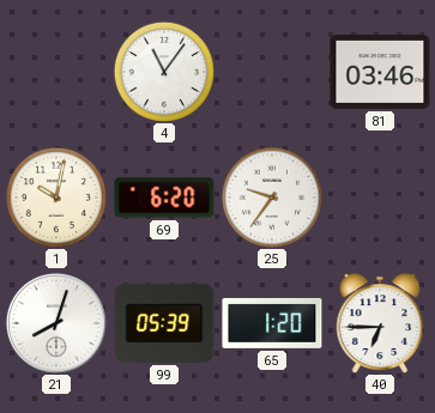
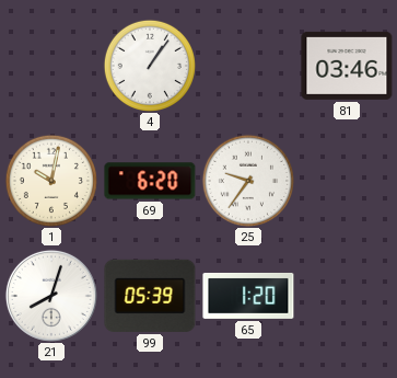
4: 11:06 -> 1:06 (150, 66)
40: 6:45 -> none (380, 323)
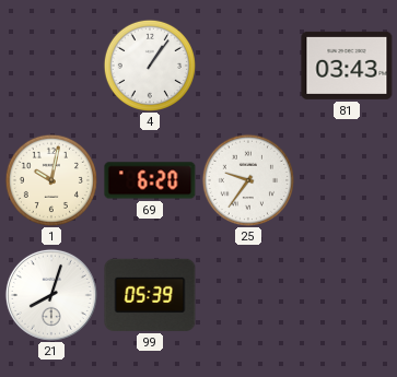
81: 03:46 -> 03:43 (347, 66)
65: 1:20 -> none (248, 296)
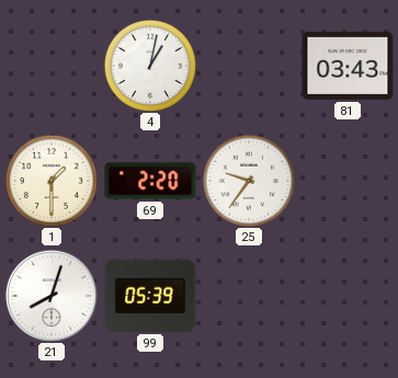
4: 1:06 -> 1:02 (150, 66)
1: 10:02 -> 1:30 (52, 181)
69: 6:20 -> 2:20 (150, 181)
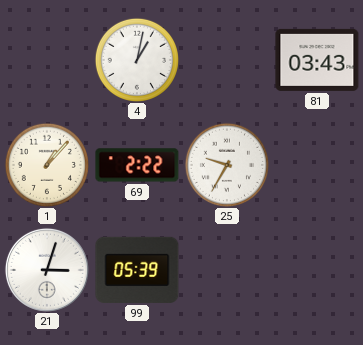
1: 1:30 -> 1:07 (47, 165)
69: 2:20 -> 2:22 (137, 165)
25: 9:36 -> 9:35 (227, 165)
21: 8:03 -> 3:03 (47, 270)
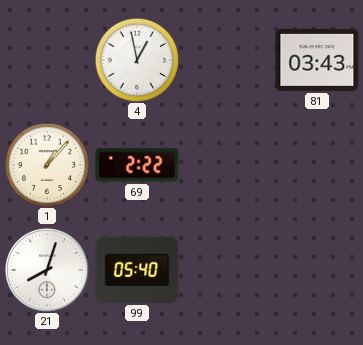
4: 1:02 -> 12:58 (137, 60)
25: 9:35 -> none (227, 165)
21: 3:03 -> 8:03 (47, 270)
99: 05:39 -> 05:40 (137, 270)
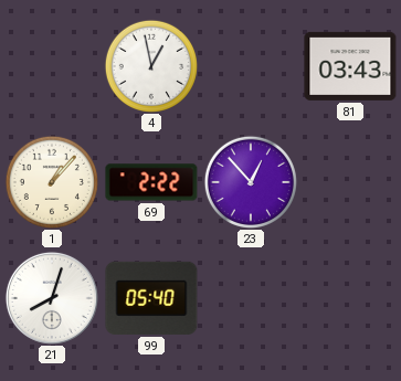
23: none -> 12:53 (251, 182)
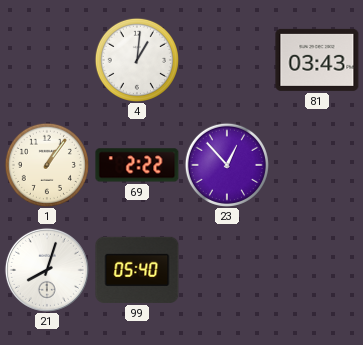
4: 12:58 -> 1:01 (137, 60)
1: 1:07 -> 1:06 (47, 165)
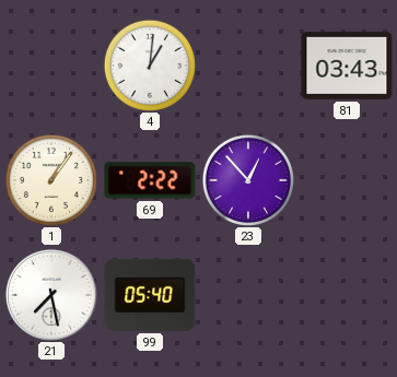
21: 8:03 -> 7:28 (51, 295)
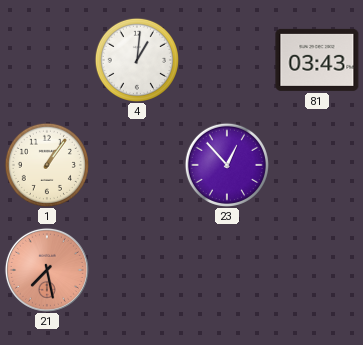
69: 2:22 -> none (150, 180)
21 dial: white -> salmon (47, 270)
99: 05:40 -> none (150, 295)
